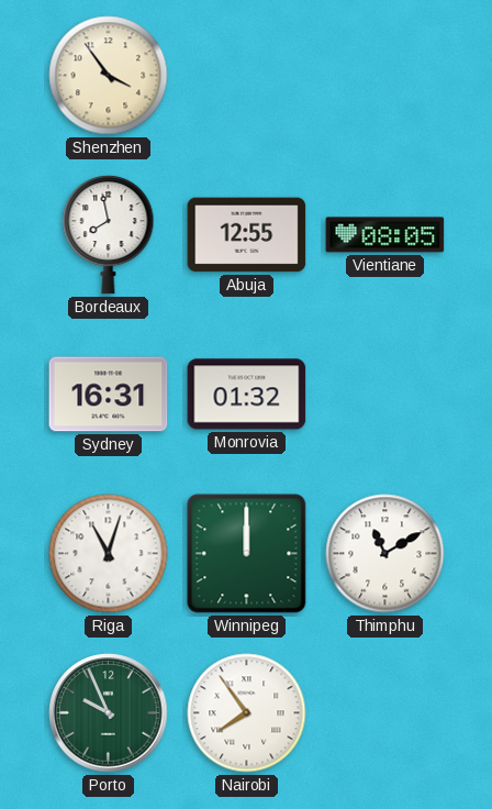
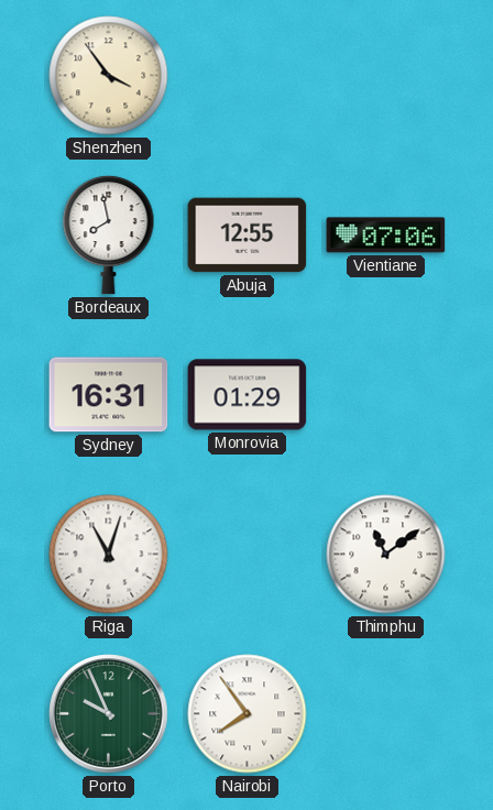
Vientiane: 08:05 -> 07:06 (386, 236)
Monrovia: 01:32 -> 01:29 (248, 395)
Winnipeg: 12:00 -> none (247, 554)
Thimphu: 11:10 -> 11:09 (386, 555)
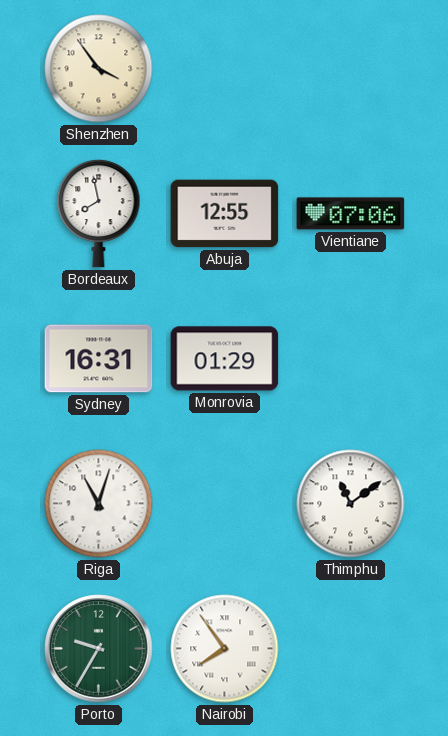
Porto: 9:56 -> 9:35 (99, 649)
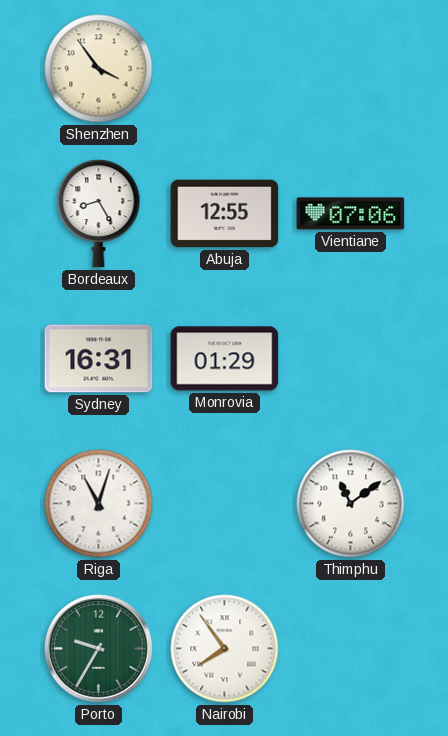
Bordeaux: 7:58 -> 8:25 (99, 213)
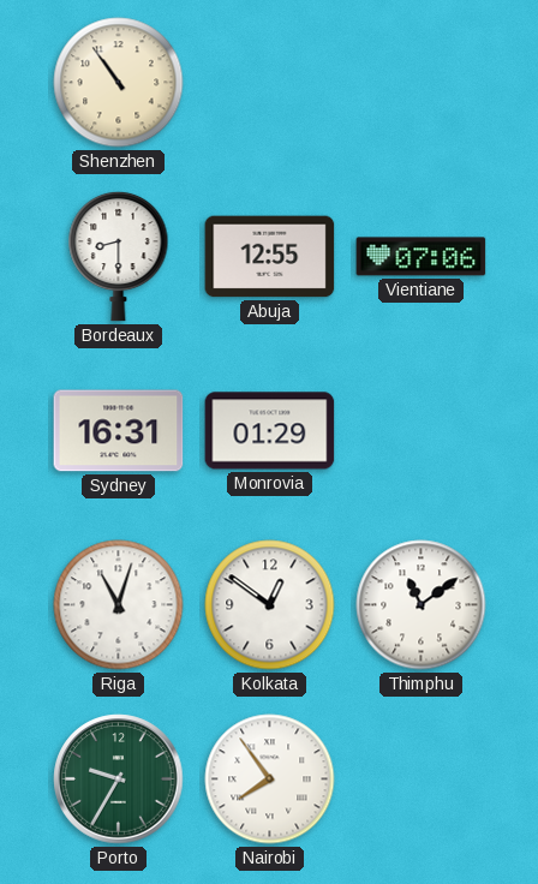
Shenzhen: 3:54 -> 10:54 (119, 83)
Bordeaux: 8:25 -> 8:30 (119, 256)
Kolkata: none -> 12:51 (270, 605)
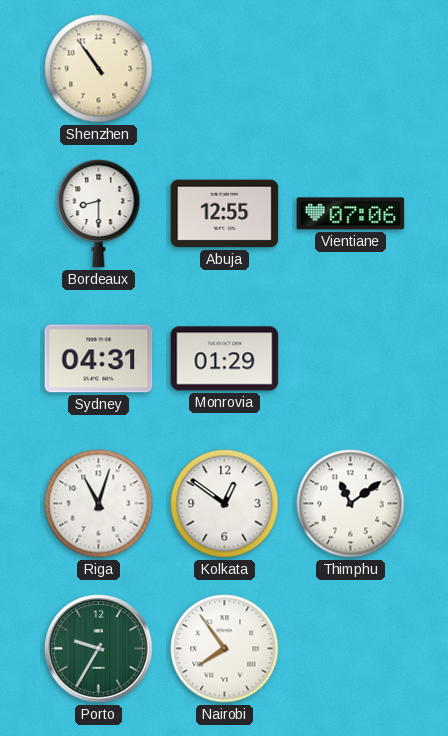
Sydney: 16:31 -> 04:31 (99, 359)
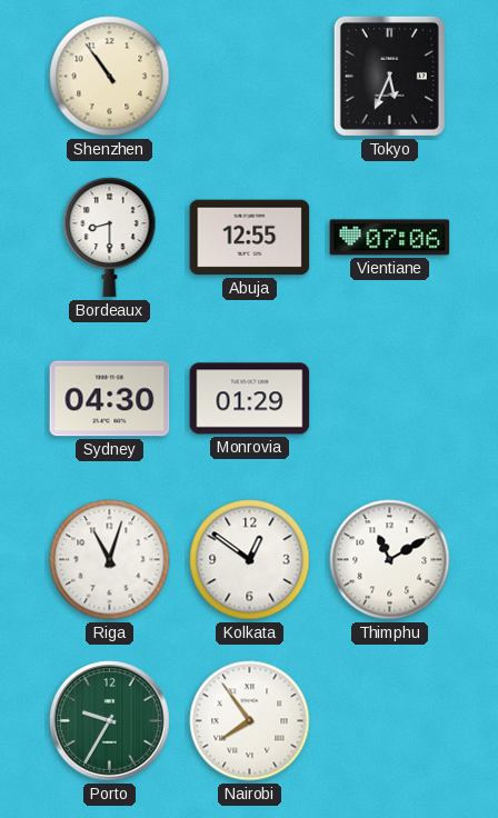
Tokyo: none -> 5:34 (389, 76)
Sydney: 04:31 -> 04:30 (110, 399)
Thimphu: 11:09 -> 11:10 (390, 560)
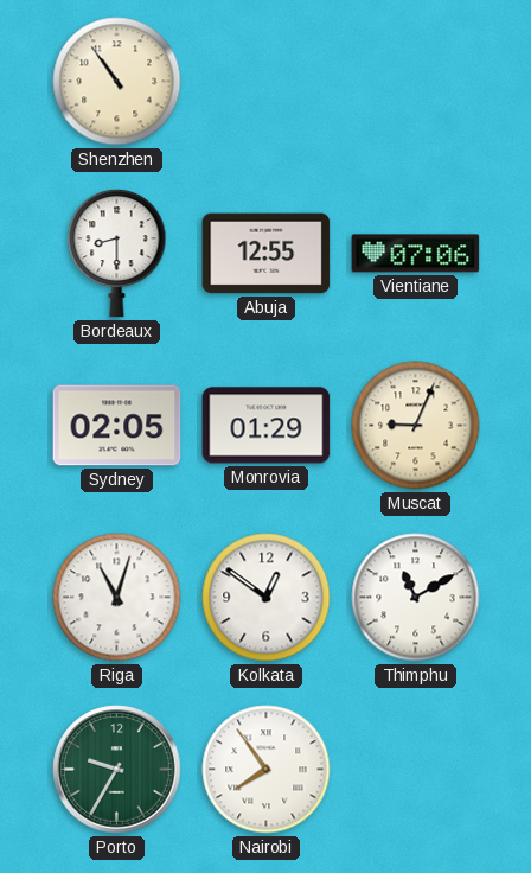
Tokyo: 5:34 -> none (389, 76)
Sydney: 04:30 -> 02:05 (117, 426)
Muscat: none -> 9:04 (416, 426)
